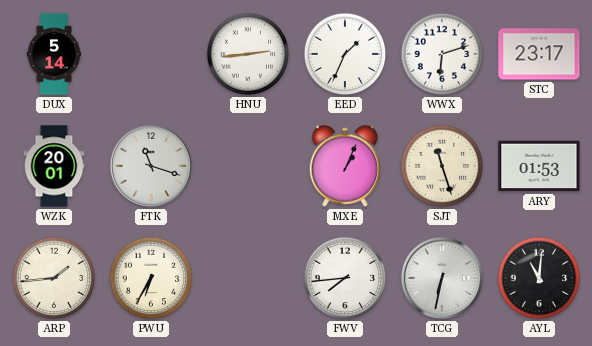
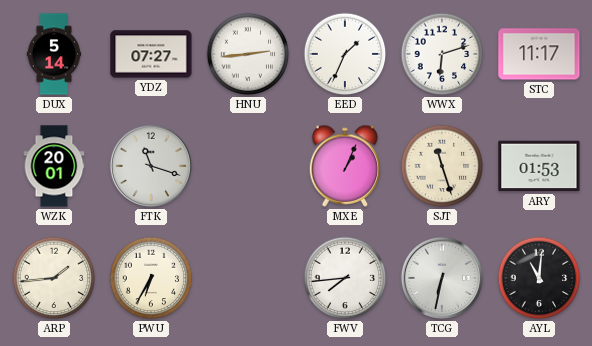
YDZ: none -> 07:27 (151, 54)
STC: 23:17 -> 11:17 (539, 54)
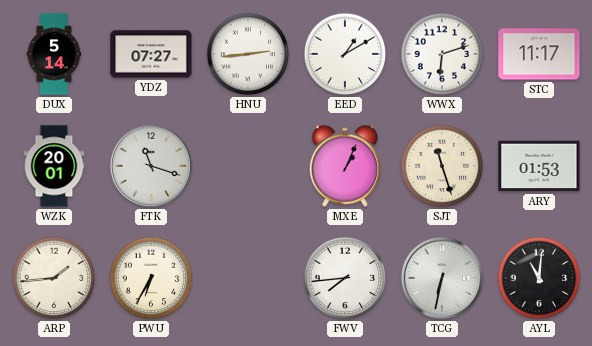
EED: 1:34 -> 1:10 (345, 54)
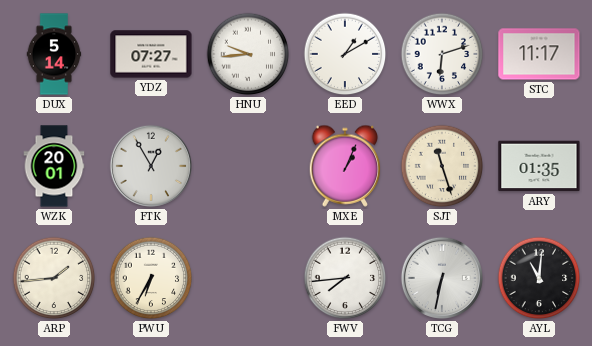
HNU: 2:44 -> 9:44 (248, 54)
FTK: 11:18 -> 12:55 (151, 166)
ARY: 01:53 -> 01:35 (539, 166)
